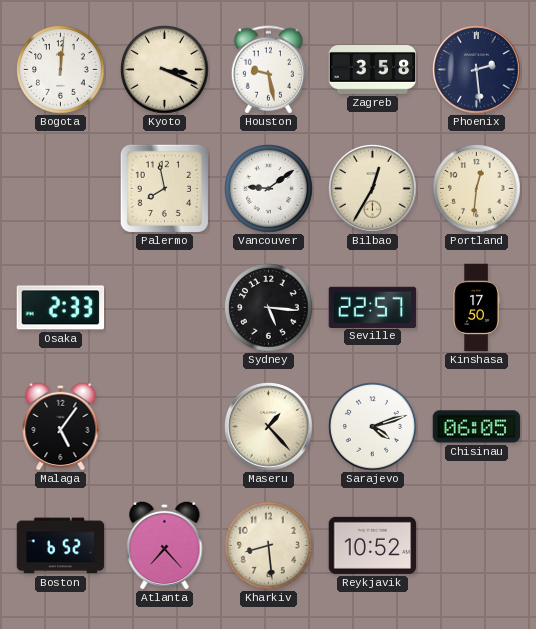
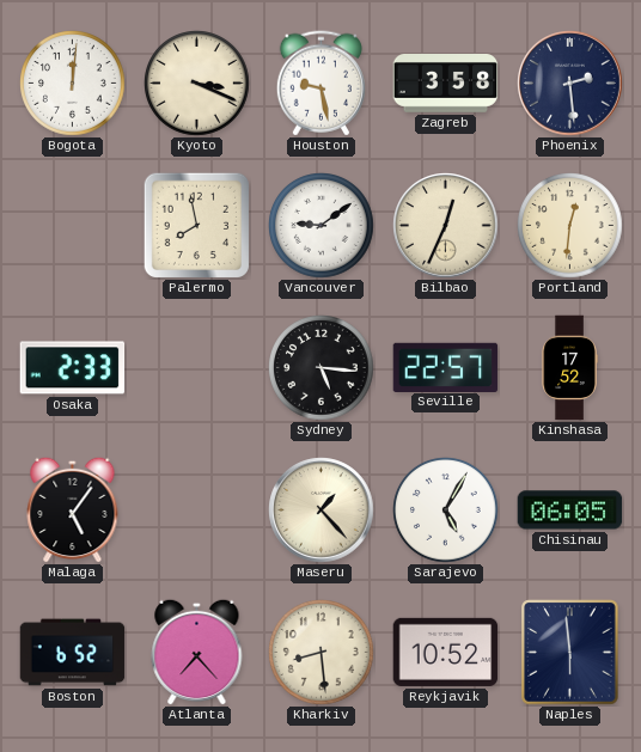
Bilbao: 12:35 -> 12:34 (446, 226)
Kinshasa: 17:50 -> 17:52 (569, 368)
Sarajevo: 4:12 -> 5:05 (446, 510)
Naples: none -> 5:59 (570, 653)
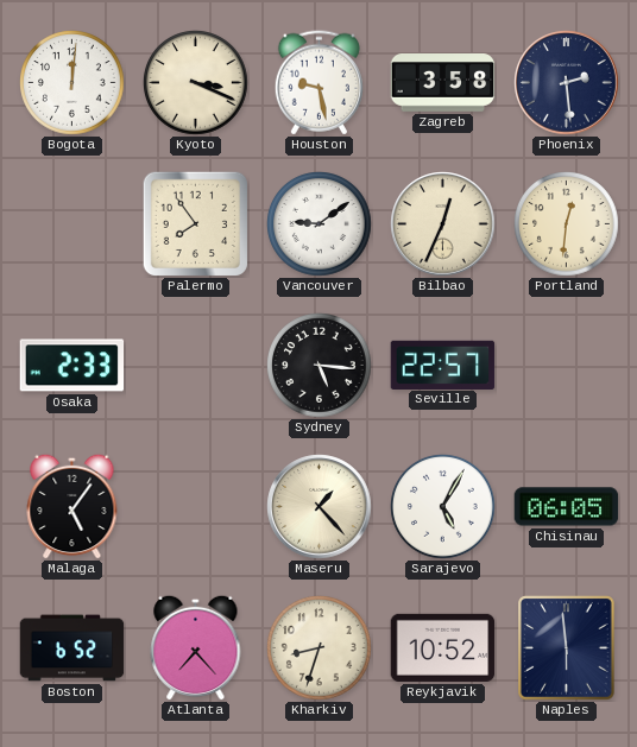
Palermo: 7:58 -> 7:54 (195, 223)
Kinshasa: 17:52 -> none (569, 368)
Kharkiv: 8:29 -> 8:33 (320, 648)
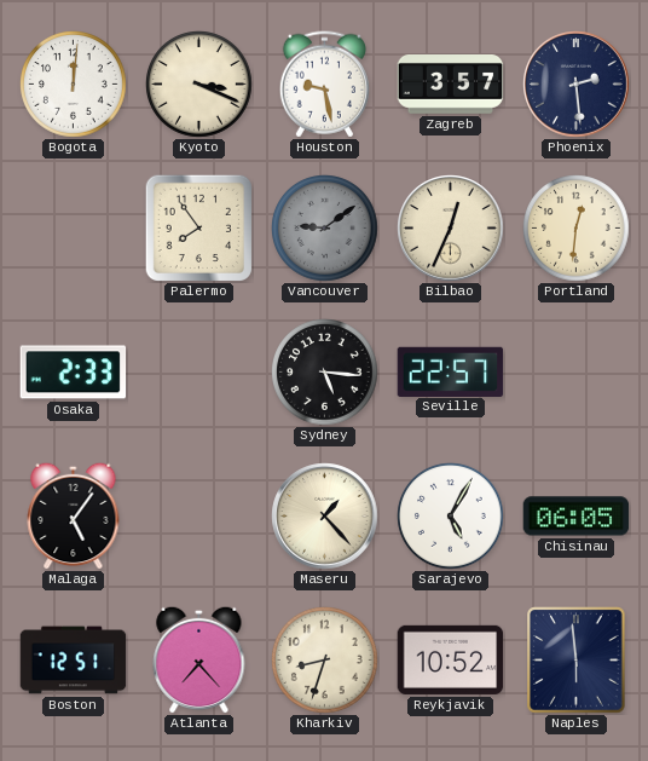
Zagreb: 3:58 -> 3:57 (451, 85)
Vancouver dial: white -> grey (325, 229)
Boston: 6:52 -> 12:51 (74, 661)
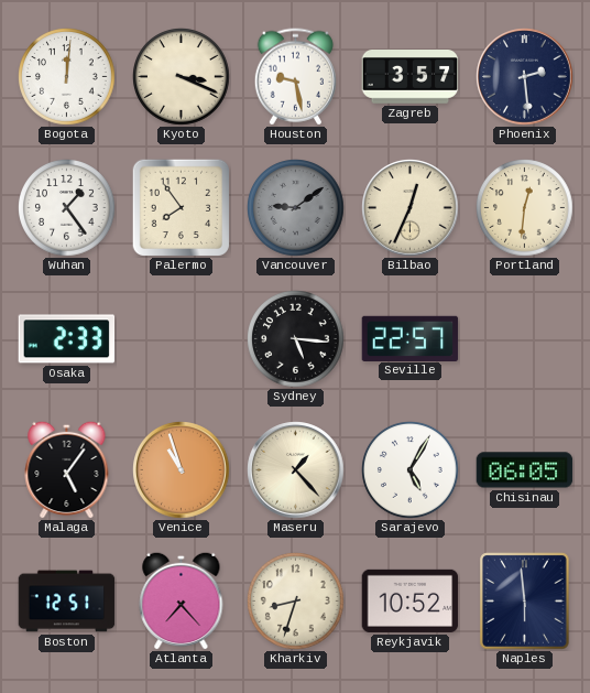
Wuhan: none -> 1:24 (67, 208)
Venice: none -> 10:57 (182, 470)
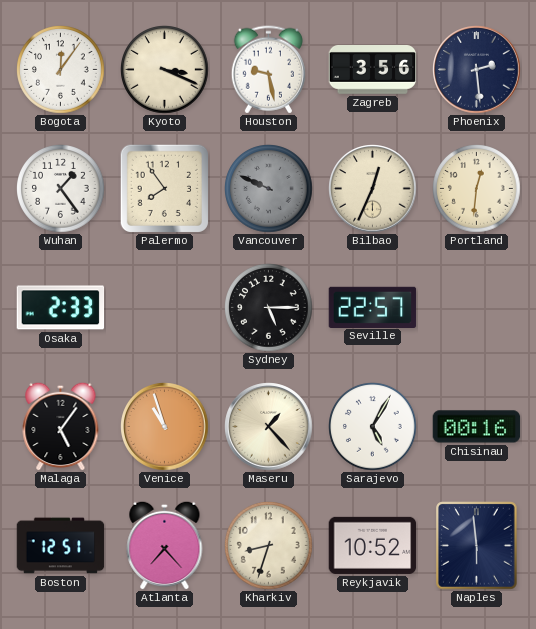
Bogota: 12:01 -> 12:06 (61, 70)
Zagreb: 3:57 -> 3:56 (373, 70)
Vancouver: 9:09 -> 9:49 (269, 189)
Sydney: 5:16 -> 5:15 (269, 308)
Chisinau: 06:05 -> 00:16 (477, 427)
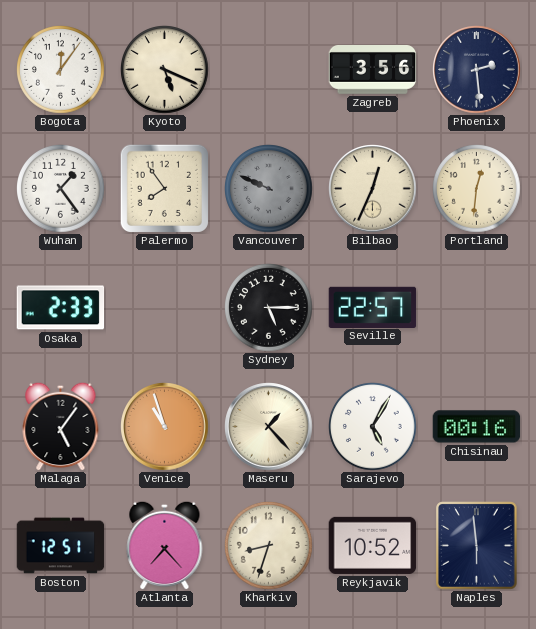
Kyoto: 3:19 -> 5:19 (165, 70)
Houston: 9:28 -> none (268, 70)
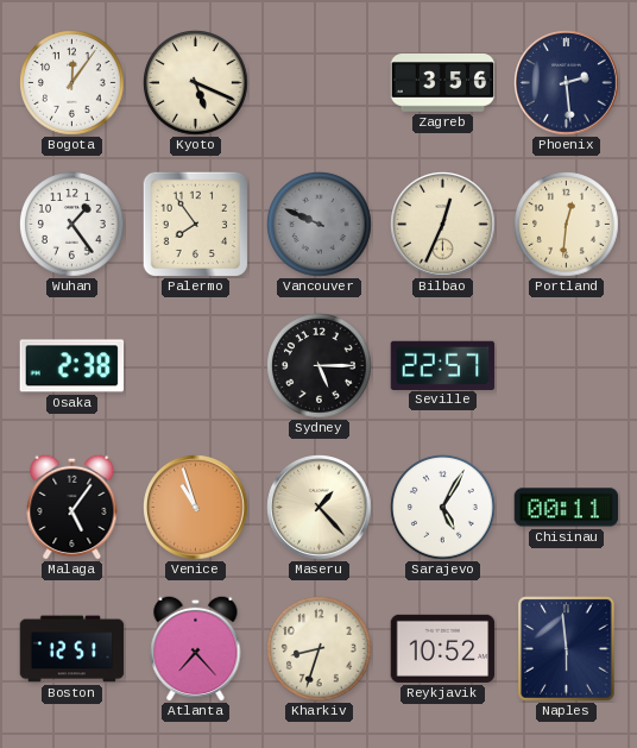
Osaka: 2:33 -> 2:38 (72, 366)
Chisinau: 00:16 -> 00:11 (567, 508)
